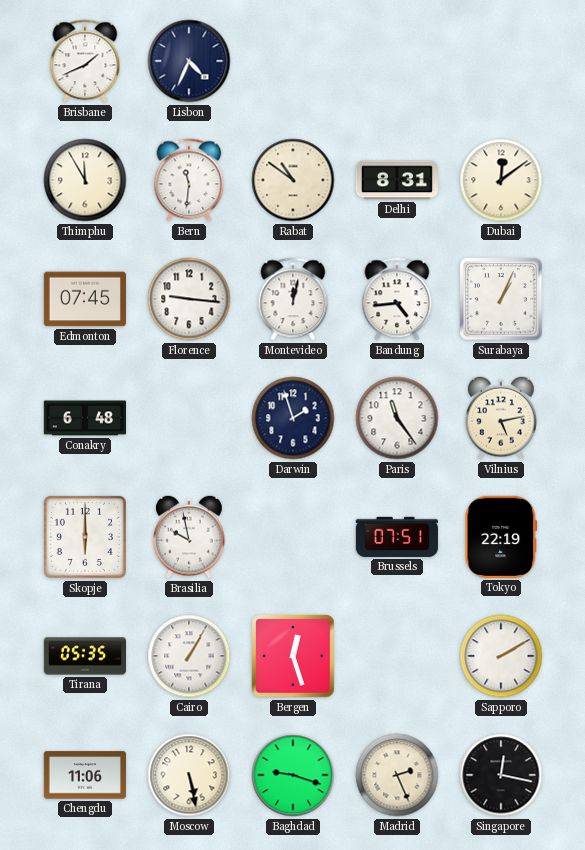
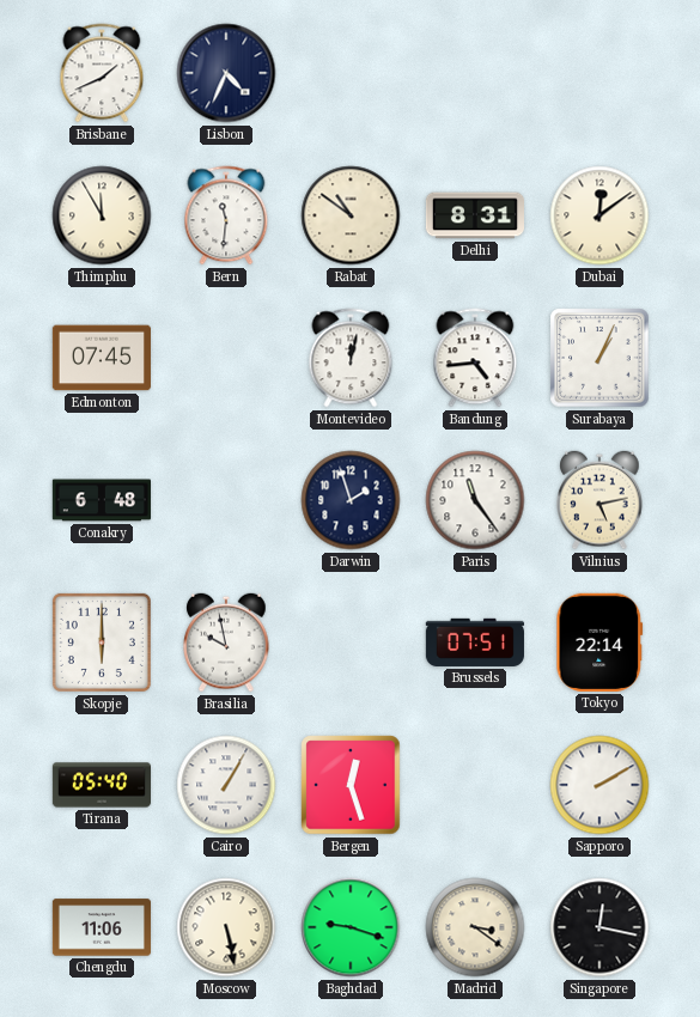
Florence: 9:16 -> none (189, 299)
Tokyo: 22:19 -> 22:14 (599, 643)
Tirana: 05:35 -> 05:40 (101, 785)
Madrid: 2:26 -> 3:21 (475, 927)
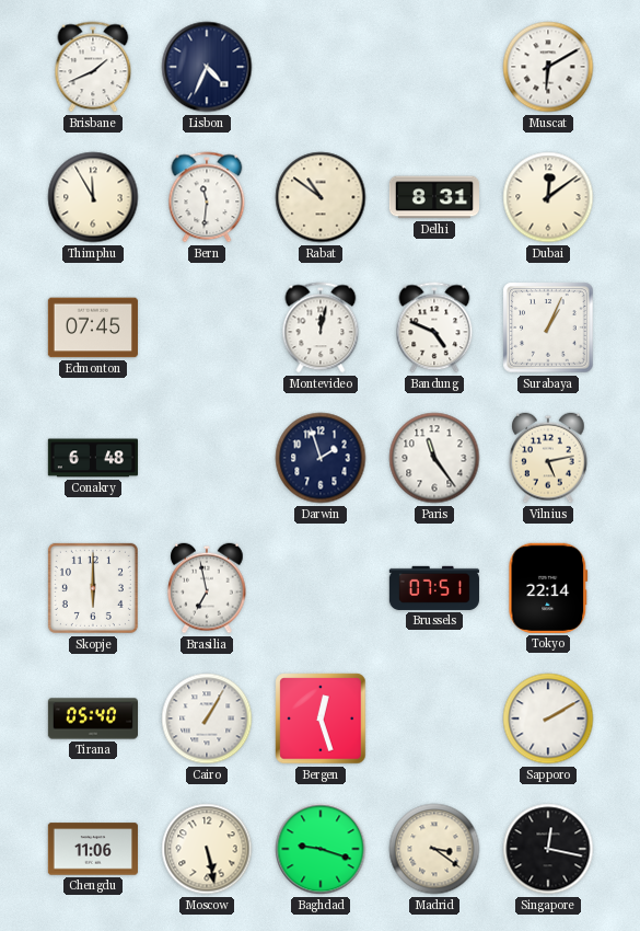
Muscat: none -> 6:10 (548, 67)
Bandung: 4:44 -> 4:49 (434, 327)
Brasilia: 9:58 -> 6:58 (207, 588)
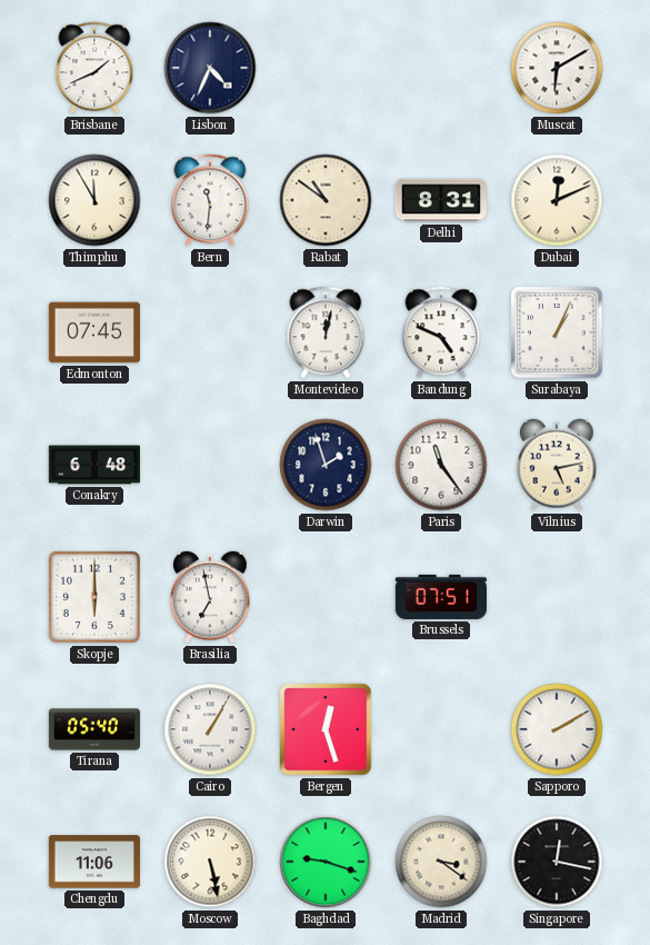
Dubai: 12:09 -> 12:11 (557, 200)
Tokyo: 22:14 -> none (548, 588)
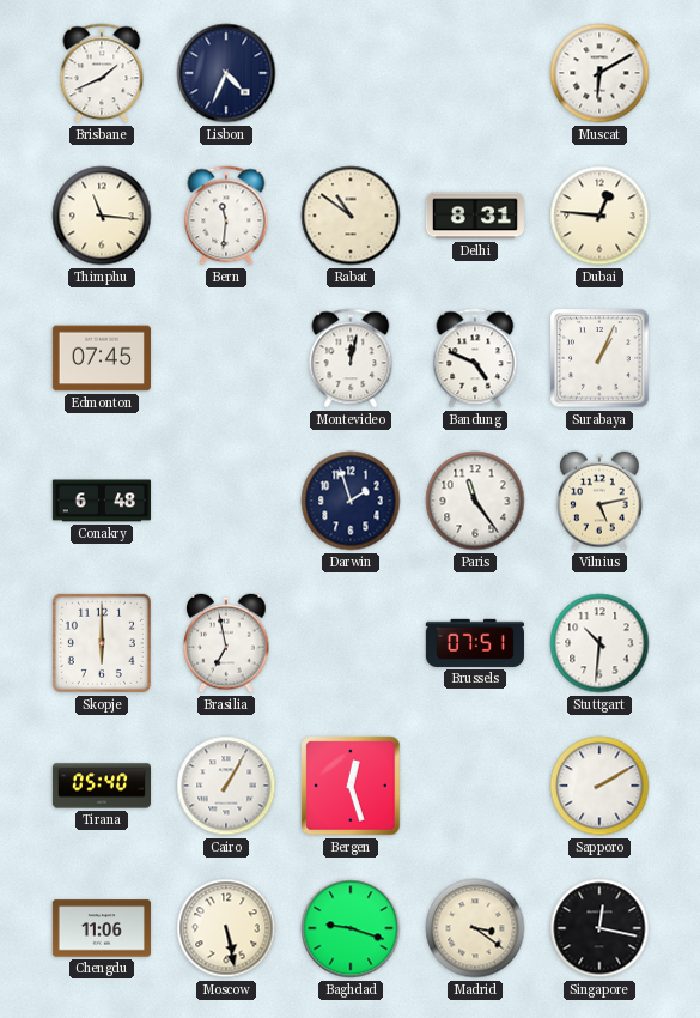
Thimphu: 11:55 -> 11:16 (102, 216)
Dubai: 12:11 -> 12:46 (599, 216)
Stuttgart: none -> 10:31 (599, 643)
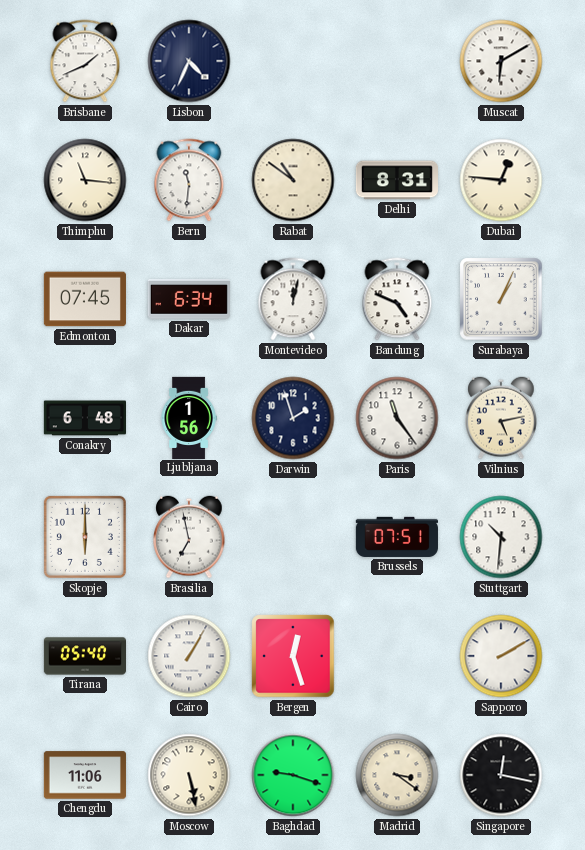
Dakar: none -> 6:34 (189, 300)
Ljubljana: none -> 1:56 (189, 417)
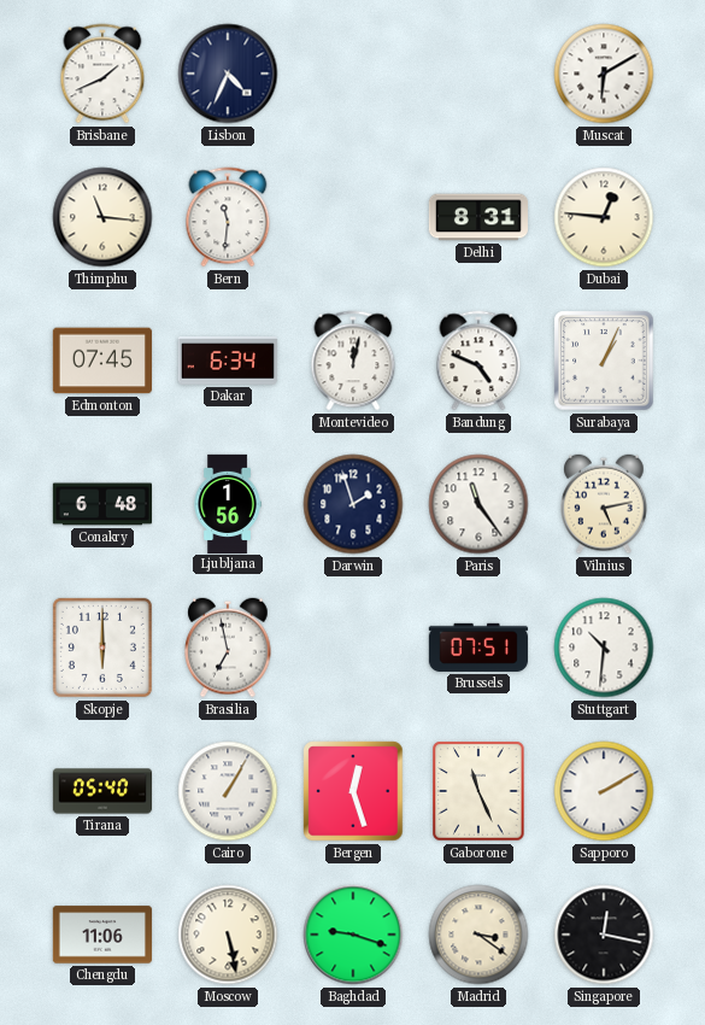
Rabat: 10:51 -> none (293, 180)
Gaborone: none -> 11:26 (478, 791)
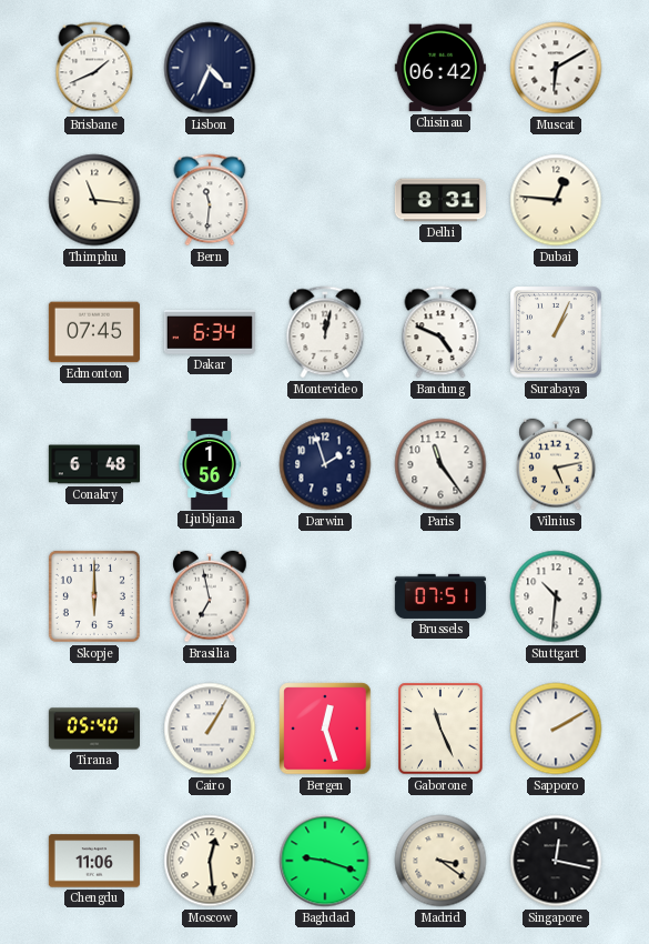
Chisinau: none -> 06:42 (440, 68)
Moscow: 5:28 -> 12:29 (210, 861)
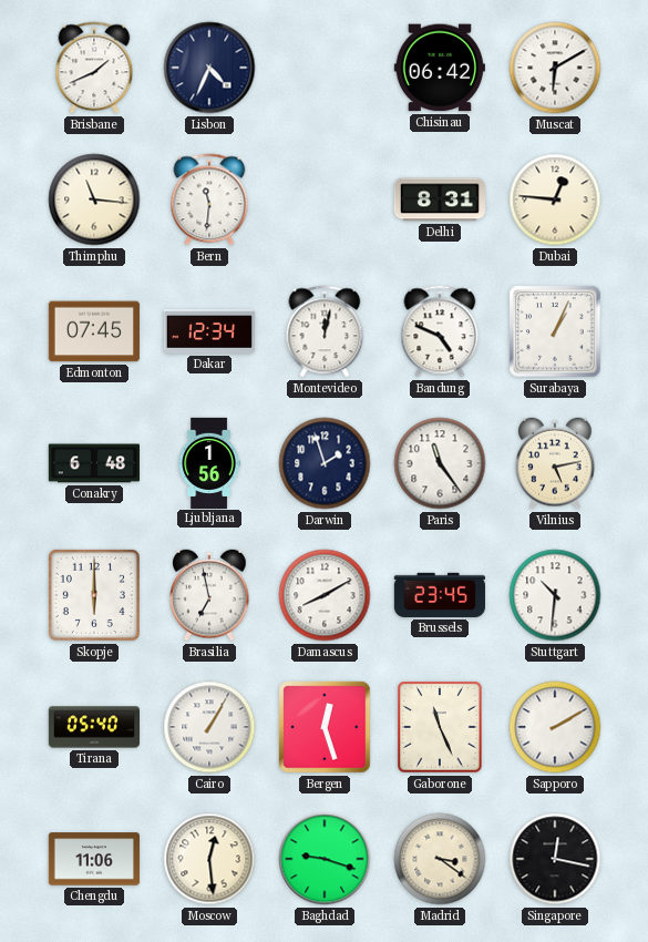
Dakar: 6:34 -> 12:34 (209, 332)
Damascus: none -> 8:10 (325, 595)
Brussels: 07:51 -> 23:45 (440, 595)
